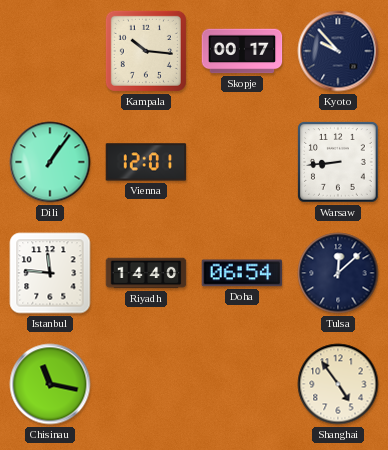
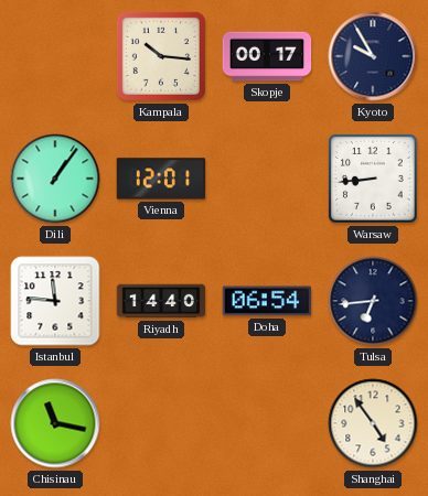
Kyoto: 9:53 -> 9:55 (373, 56)
Tulsa: 12:08 -> 6:44 (373, 301)
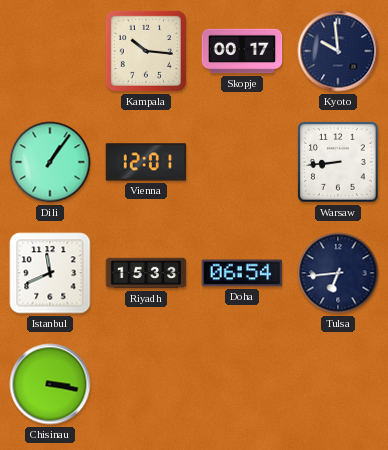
Kyoto: 9:55 -> 9:59 (338, 51)
Istanbul: 11:46 -> 11:41 (50, 273)
Riyadh: 14:40 -> 15:33 (146, 273)
Chisinau: 11:17 -> 3:17 (50, 384)
Shanghai: 4:54 -> none (373, 423)
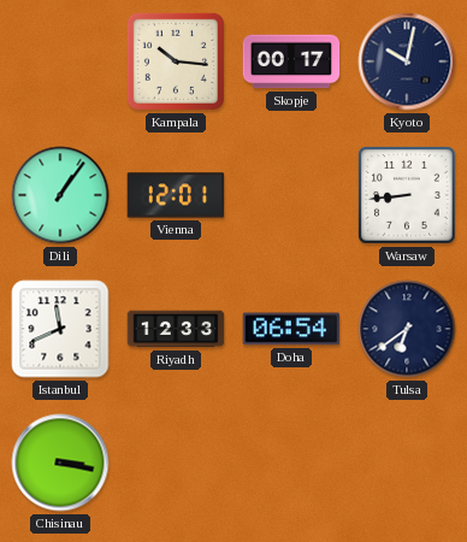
Kyoto: 9:59 -> 10:02 (407, 61)
Riyadh: 15:33 -> 12:33 (176, 329)
Tulsa: 6:44 -> 6:39 (407, 329)
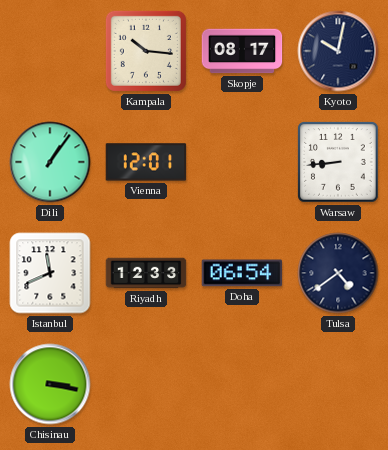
Skopje: 00:17 -> 08:17 (242, 51)
Tulsa: 6:39 -> 4:39 (338, 273)
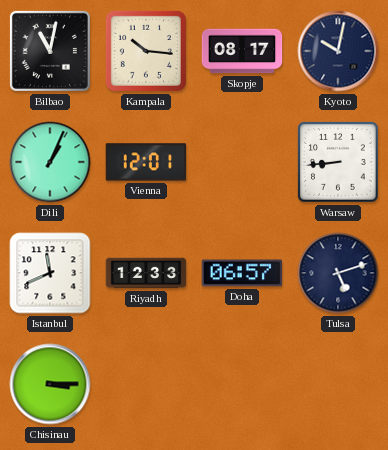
Bilbao: none -> 11:02 (50, 51)
Dili: 1:06 -> 1:04 (50, 162)
Doha: 06:54 -> 06:57 (242, 273)
Tulsa: 4:39 -> 5:12 (338, 273)
Chisinau: 3:17 -> 3:15 (50, 384)
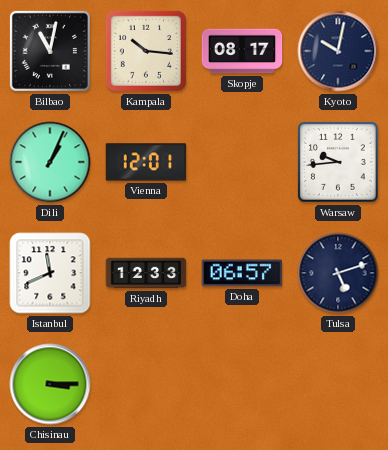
Warsaw: 8:44 -> 9:44 (339, 163)
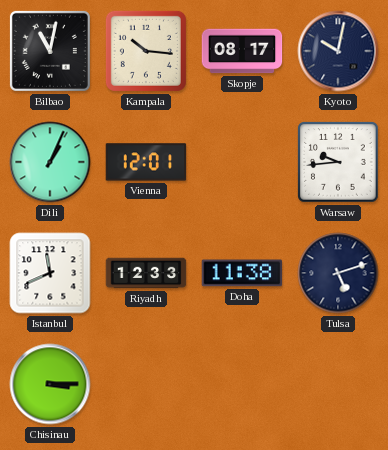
Doha: 06:57 -> 11:38 (242, 273)
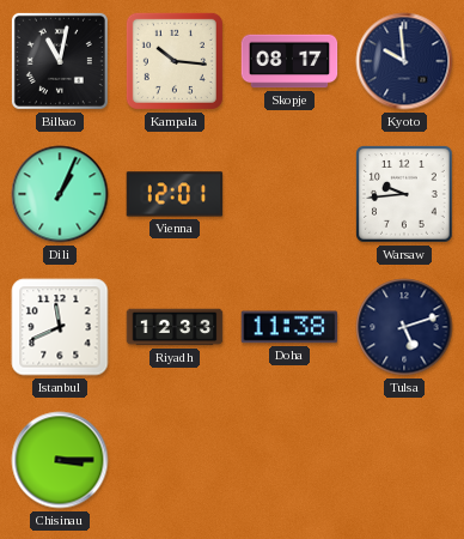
Kyoto: 10:02 -> 9:59 (404, 61)
